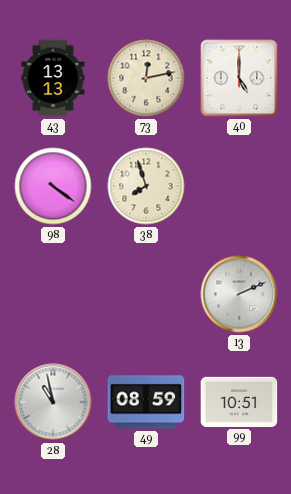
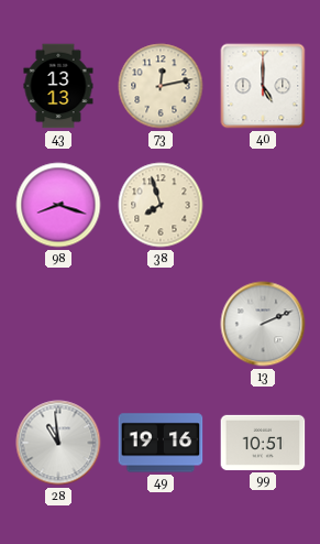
98: 4:21 -> 8:18 (58, 205)
28: 10:58 -> 10:59 (58, 443)
49: 08:59 -> 19:16 (161, 443)
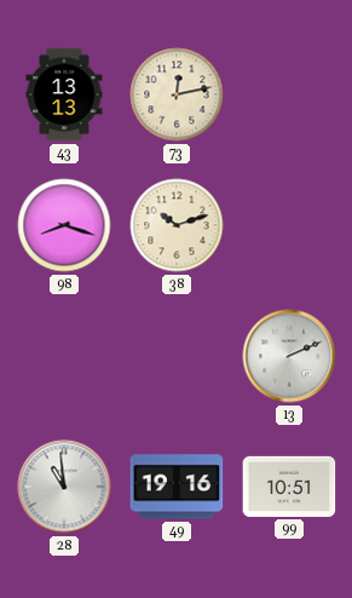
40: 5:00 -> none (263, 86)
38: 7:57 -> 10:12 (177, 225)
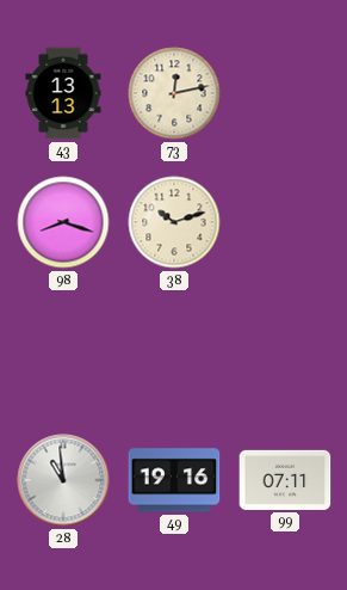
13: 2:11 -> none (289, 356)
99: 10:51 -> 07:11 (285, 480)
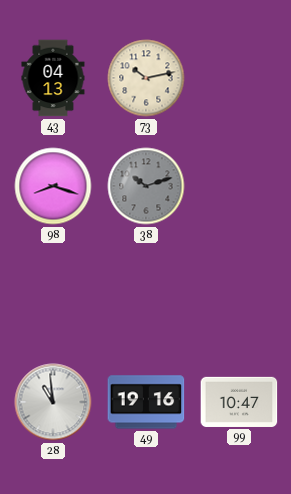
43: 13:13 -> 04:13 (53, 78)
73: 12:13 -> 10:13 (146, 78)
38 dial: cream -> grey (146, 186)
99: 07:11 -> 10:47 (239, 402)
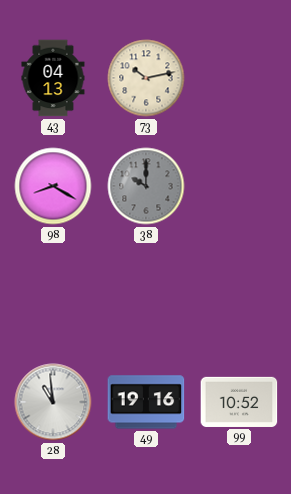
98: 8:18 -> 8:20 (53, 186)
38: 10:12 -> 10:00 (146, 186)
99: 10:47 -> 10:52 (239, 402)
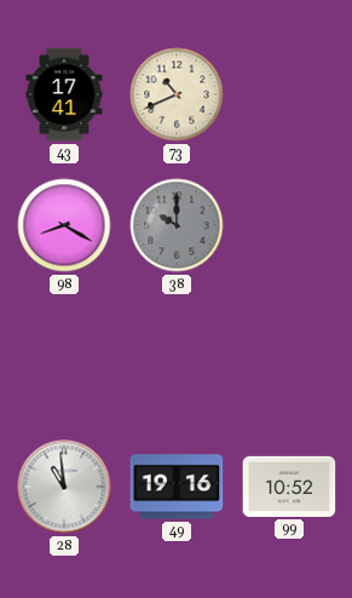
43: 04:13 -> 17:41 (64, 94)
73: 10:13 -> 10:41 (177, 94)
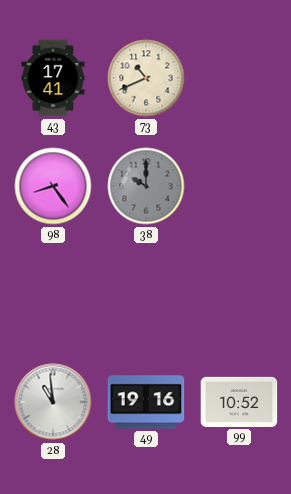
98: 8:20 -> 8:24 (53, 186)
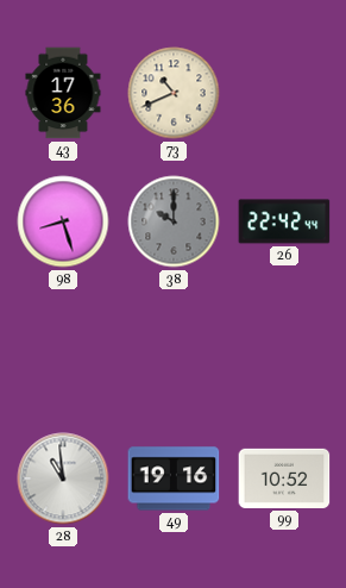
43: 17:41 -> 17:36 (63, 93)
98: 8:24 -> 8:27 (63, 221)
26: none -> 22:42 (284, 221)
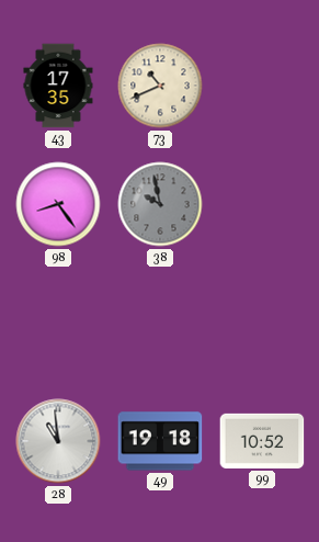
43: 17:36 -> 17:35 (58, 86)
98: 8:27 -> 8:24 (58, 204)
38: 10:00 -> 9:58 (160, 204)
26: 22:42 -> none (284, 221)
49: 19:16 -> 19:18 (160, 441)
